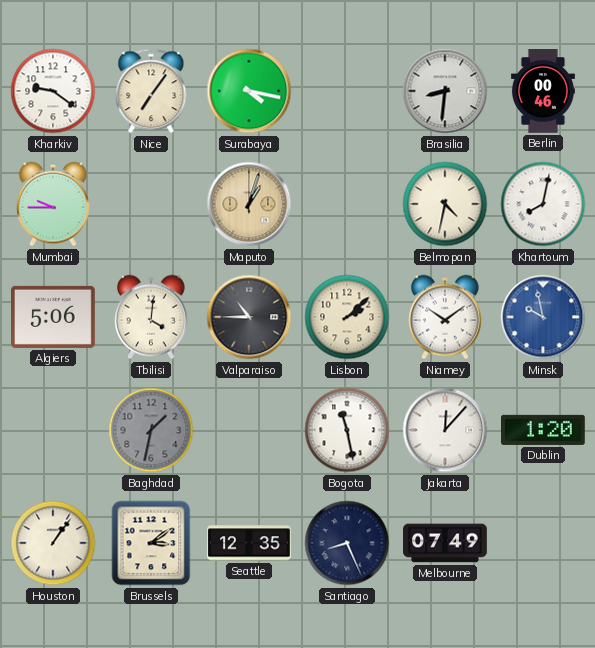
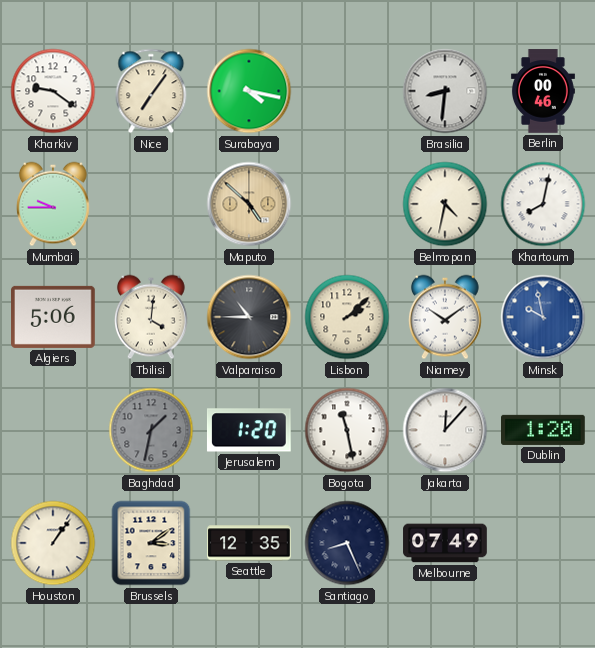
Maputo: 1:03 -> 4:52 (249, 204)
Jerusalem: none -> 1:20 (249, 430)
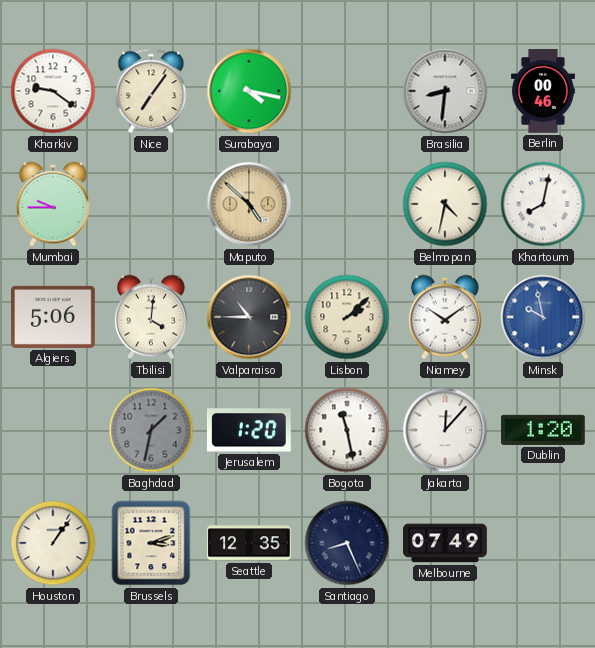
Brussels: 3:09 -> 3:12 (151, 543)
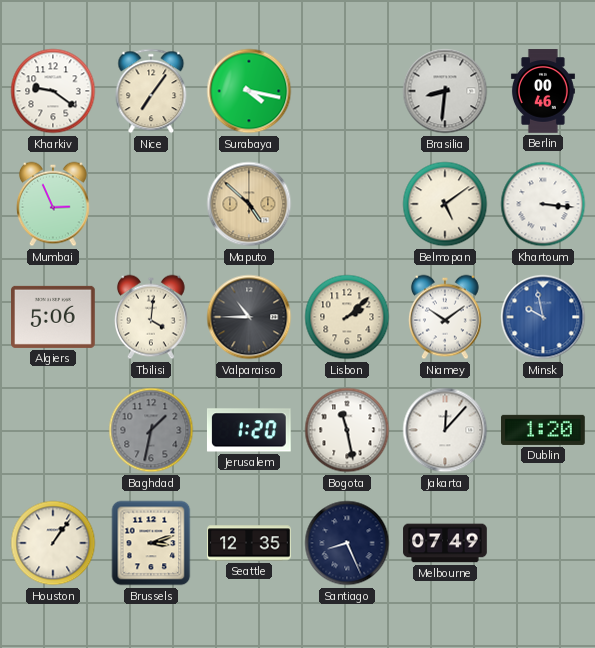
Mumbai: 9:45 -> 2:56 (54, 204)
Belmopan: 4:32 -> 5:09 (445, 204)
Khartoum: 8:02 -> 3:16 (543, 204)
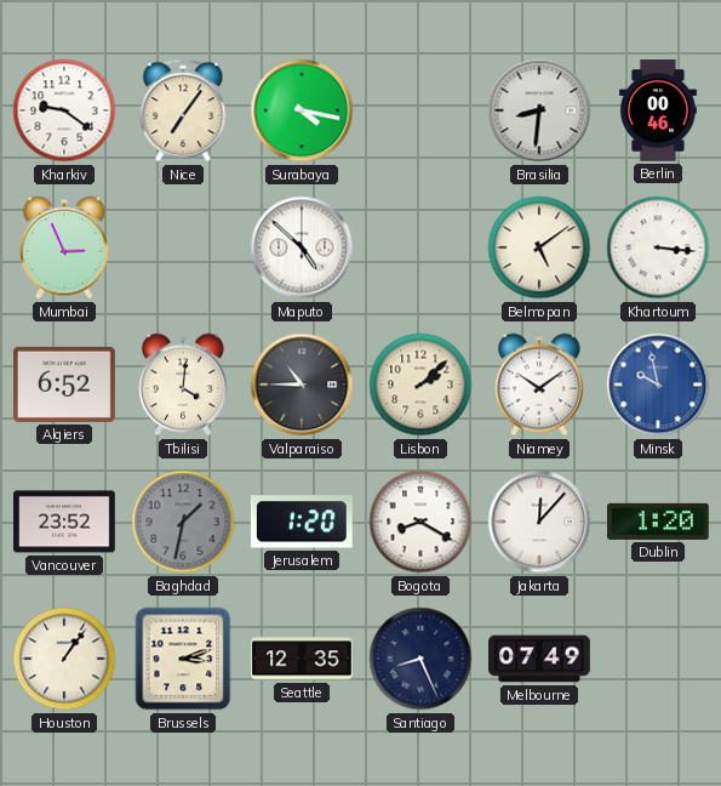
Maputo dial: champagne -> white (302, 247)
Algiers: 5:06 -> 6:52 (65, 385)
Vancouver: none -> 23:52 (64, 522)
Bogota: 11:28 -> 8:20 (420, 522)
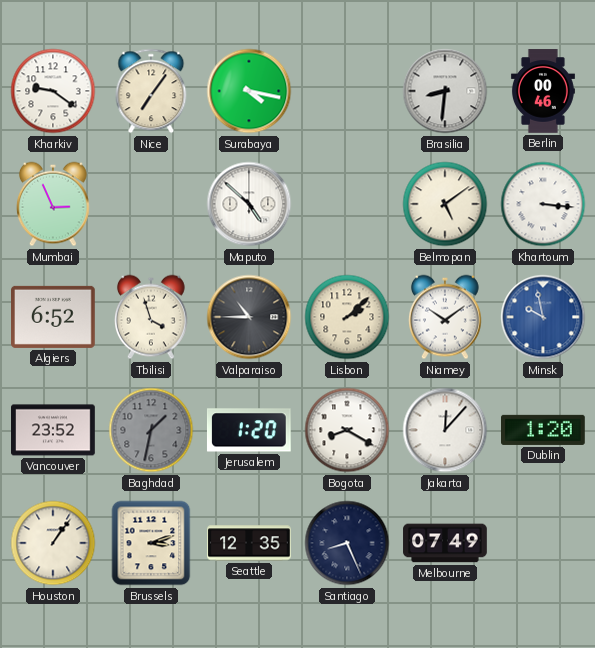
Tbilisi: 4:01 -> 3:57 (152, 317)
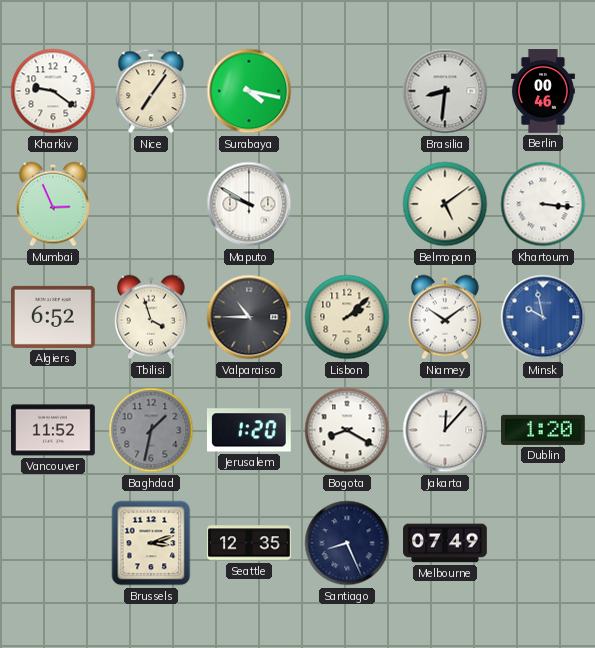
Maputo: 4:52 -> 9:50 (249, 204)
Vancouver: 23:52 -> 11:52 (53, 430)
Houston: 1:06 -> none (53, 543)
